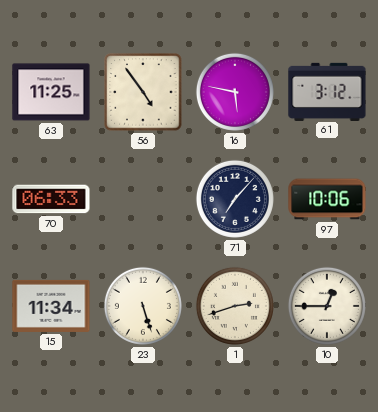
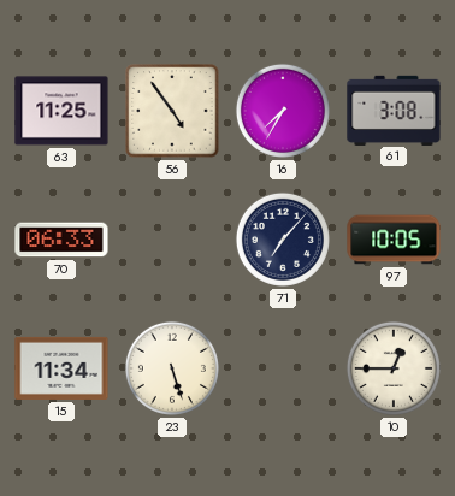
16: 5:47 -> 7:35 (283, 111)
61: 3:12 -> 3:08 (394, 110)
97: 10:06 -> 10:05 (394, 240)
1: 2:42 -> none (235, 306)
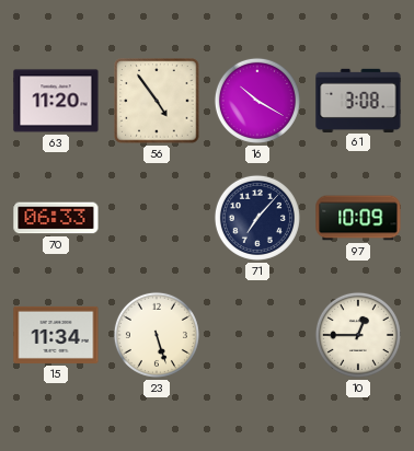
63: 11:25 -> 11:20 (56, 101)
16: 7:35 -> 10:20 (257, 101)
97: 10:05 -> 10:09 (358, 218)
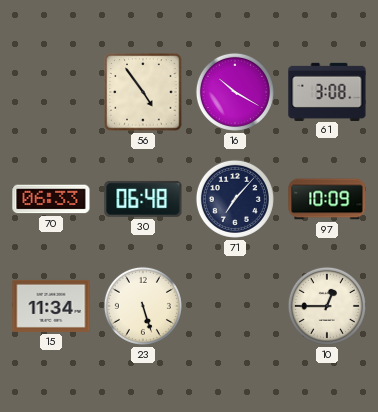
63: 11:20 -> none (56, 101)
30: none -> 06:48 (143, 199)
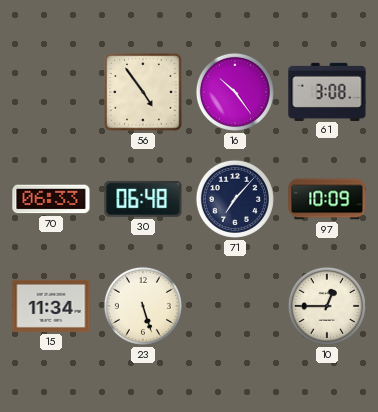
16: 10:20 -> 10:24 (235, 92)
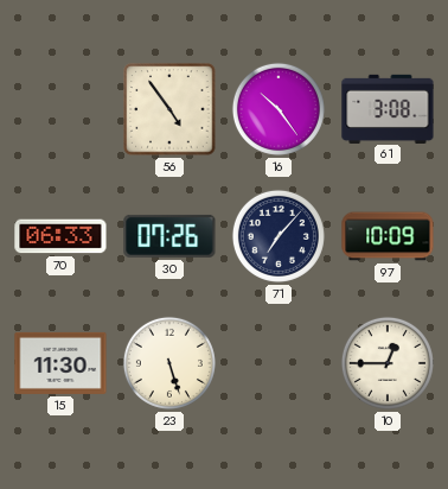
30: 06:48 -> 07:26 (169, 236)
15: 11:34 -> 11:30 (60, 363)
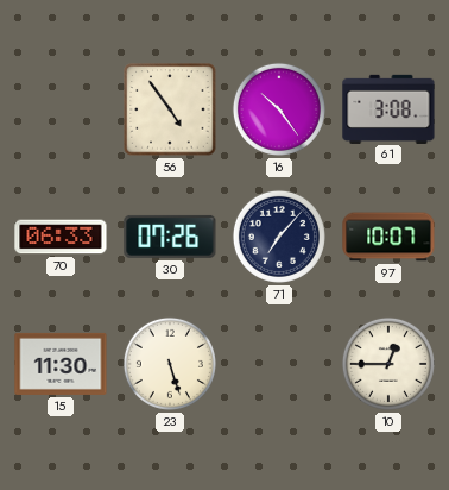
97: 10:09 -> 10:07 (388, 237)
